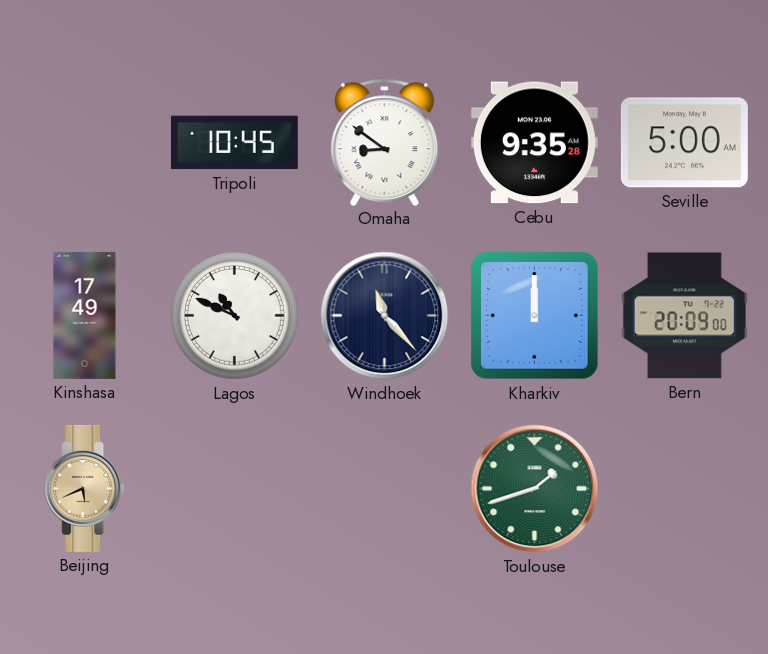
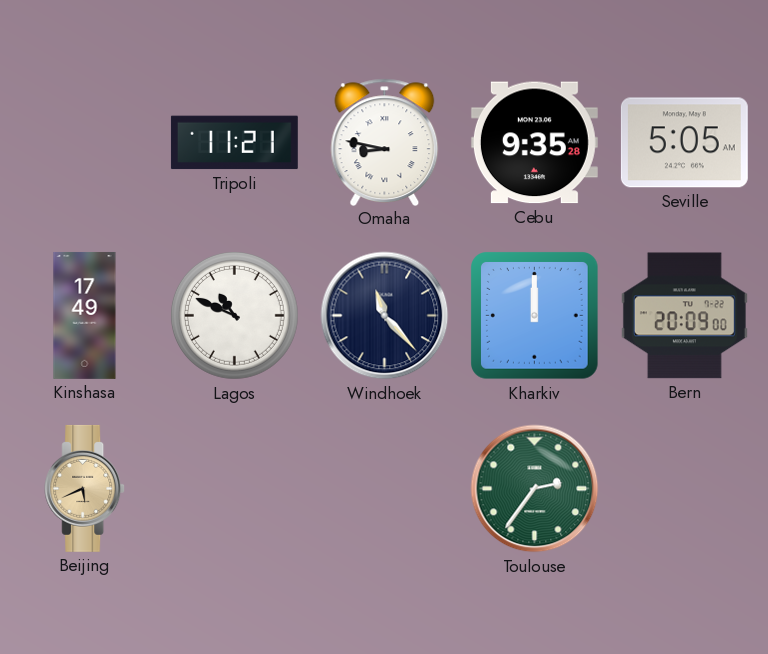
Tripoli: 10:45 -> 11:21 (234, 143)
Omaha: 8:51 -> 8:47 (385, 142)
Seville: 5:00 -> 5:05 (684, 143)
Toulouse: 1:42 -> 2:36 (535, 489)
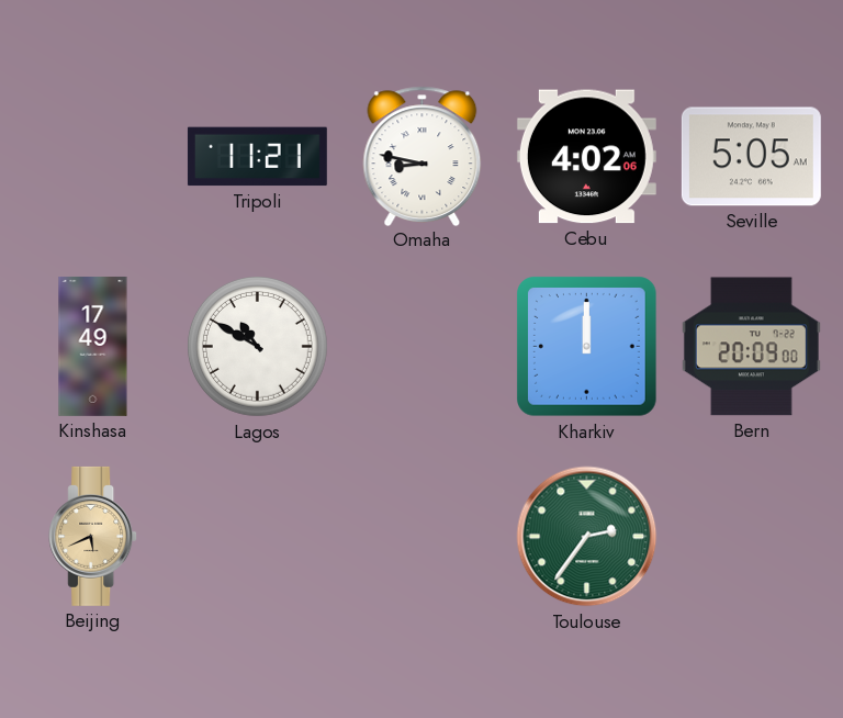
Cebu: 9:35 -> 4:02 (586, 157)
Lagos: 10:49 -> 10:50 (257, 346)
Windhoek: 11:23 -> none (385, 316)
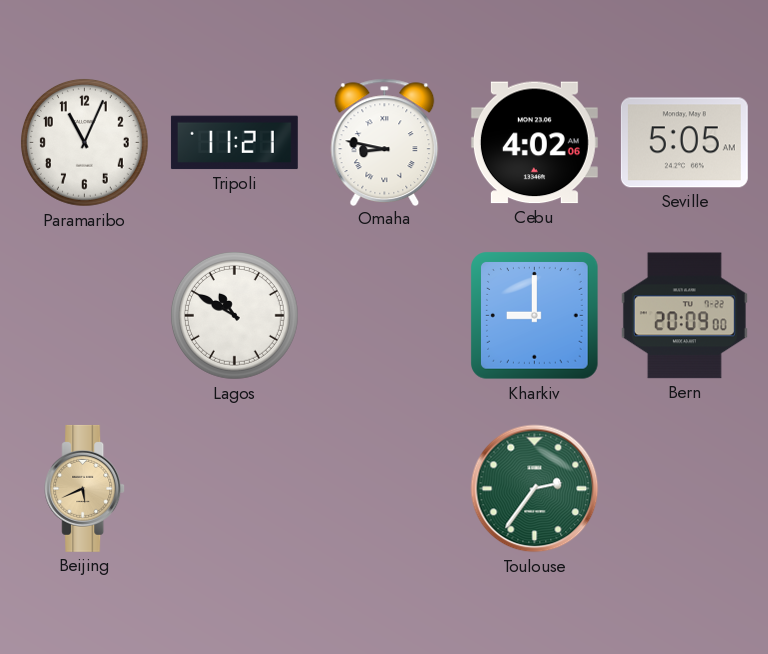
Paramaribo: none -> 11:04 (84, 142)
Kinshasa: 17:49 -> none (93, 346)
Kharkiv: 12:00 -> 9:00 (535, 316)
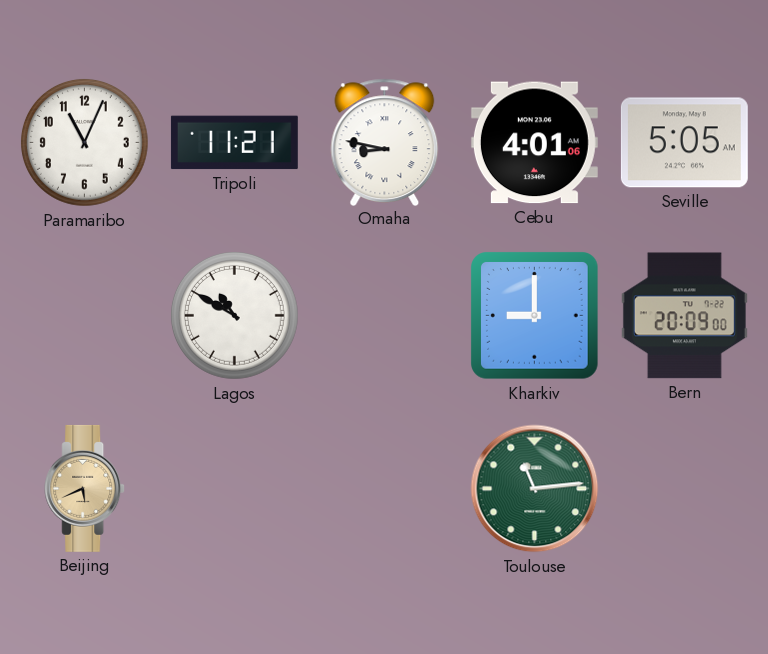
Cebu: 4:02 -> 4:01 (534, 143)
Toulouse: 2:36 -> 11:14 (535, 489)
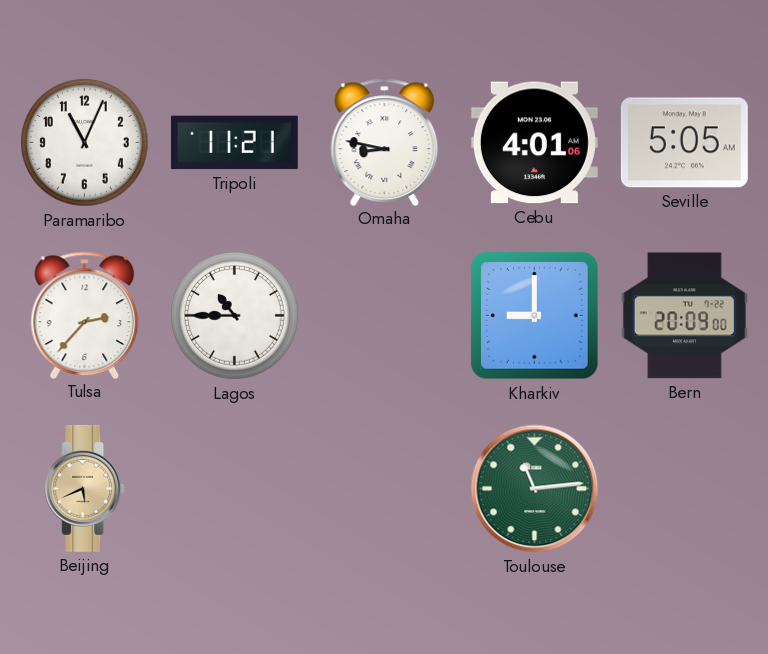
Tulsa: none -> 2:37 (85, 315)
Lagos: 10:50 -> 10:45 (234, 315)
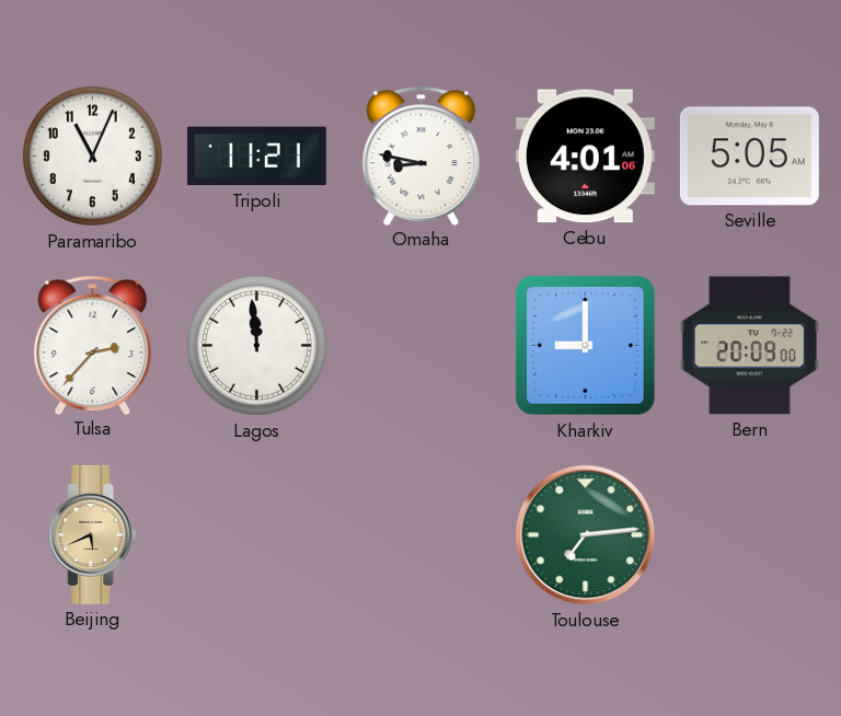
Lagos: 10:45 -> 11:59 (256, 345)
Toulouse: 11:14 -> 7:14 (586, 535)
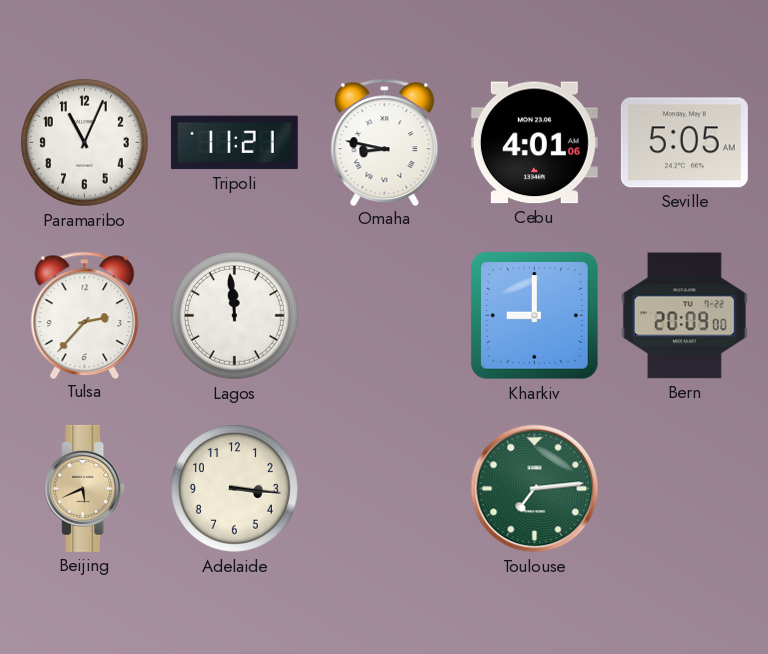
Adelaide: none -> 3:16 (234, 488)
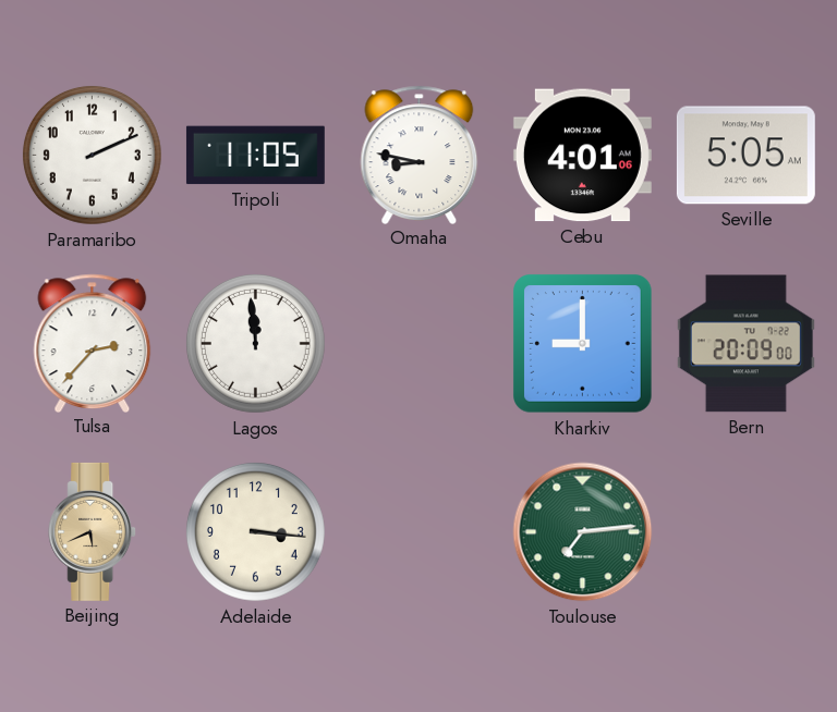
Paramaribo: 11:04 -> 2:11 (92, 155)
Tripoli: 11:21 -> 11:05 (255, 156)
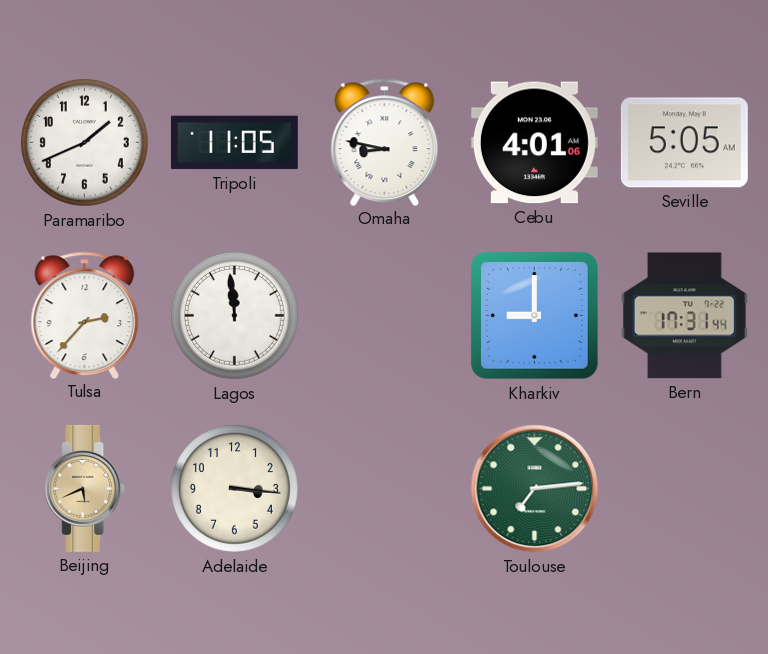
Paramaribo: 2:11 -> 1:41 (84, 142)
Bern: 20:09 -> 17:31 (684, 316)
